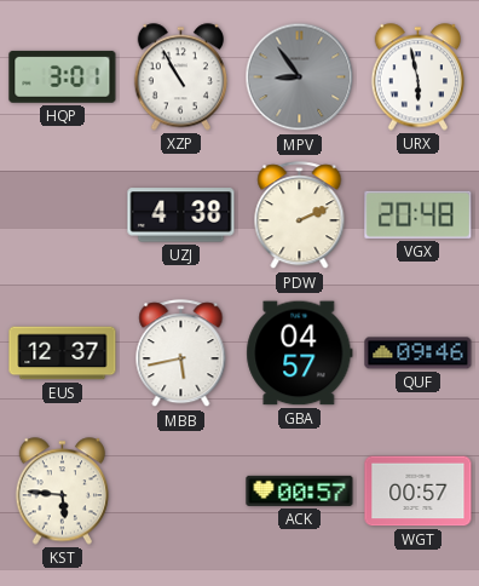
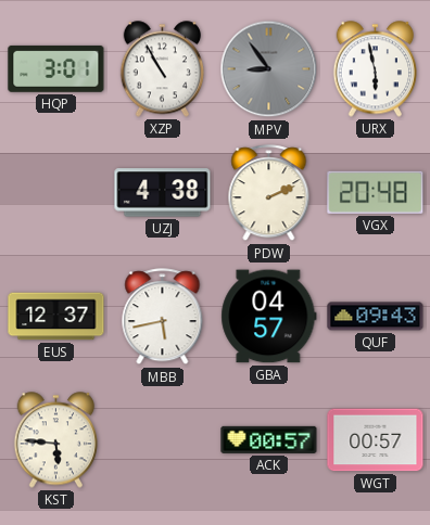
QUF: 09:46 -> 09:43 (376, 317)
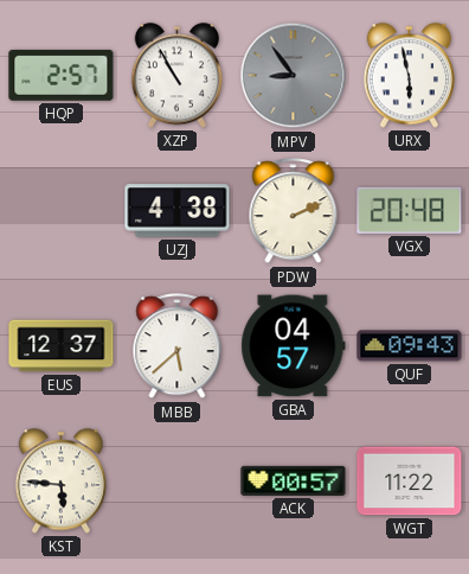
HQP: 3:01 -> 2:57 (62, 75)
MBB: 5:43 -> 5:38 (178, 346)
WGT: 00:57 -> 11:22 (410, 481)
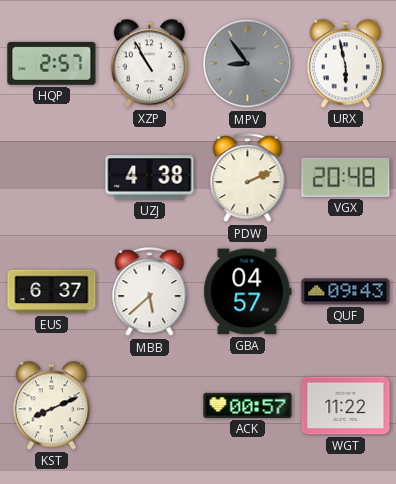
EUS: 12:37 -> 6:37 (52, 292)
KST: 5:46 -> 8:11 (52, 406)
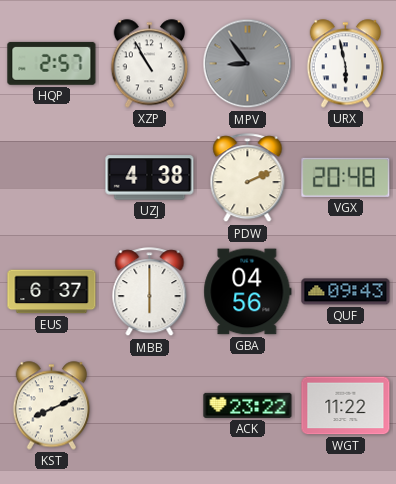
MBB: 5:38 -> 6:00 (150, 292)
GBA: 04:57 -> 04:56 (248, 292)
ACK: 00:57 -> 23:22 (248, 405)
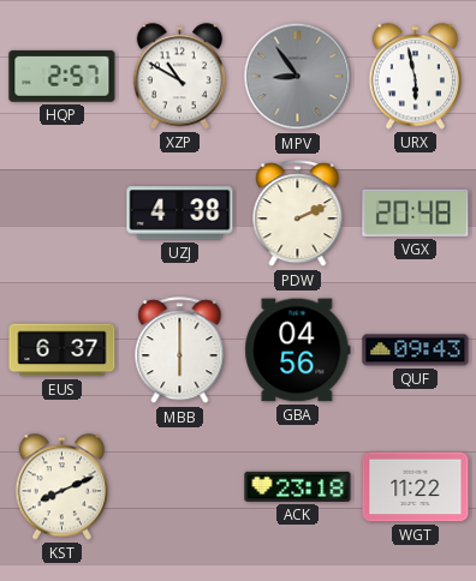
XZP: 10:55 -> 10:50 (180, 77)
ACK: 23:22 -> 23:18 (298, 486)
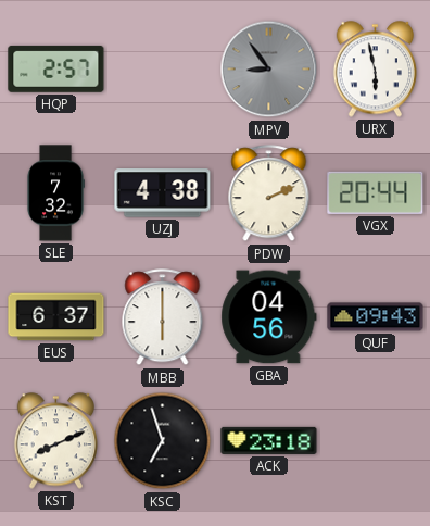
XZP: 10:50 -> none (180, 77)
SLE: none -> 7:32 (55, 193)
VGX: 20:48 -> 20:44 (376, 192)
KSC: none -> 6:57 (163, 441)
WGT: 11:22 -> none (416, 487)
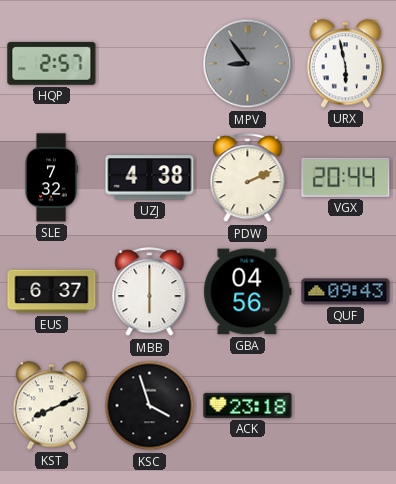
KSC: 6:57 -> 3:57 (150, 406)
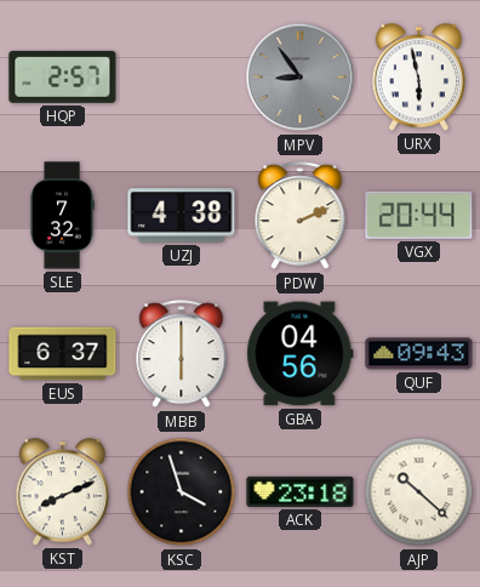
AJP: none -> 10:22 (419, 492)
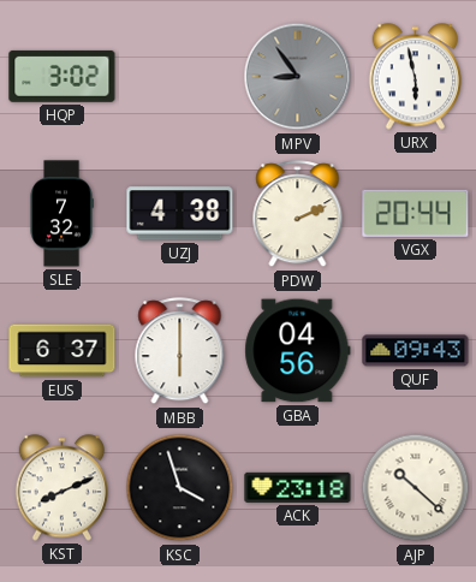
HQP: 2:57 -> 3:02 (63, 76)
